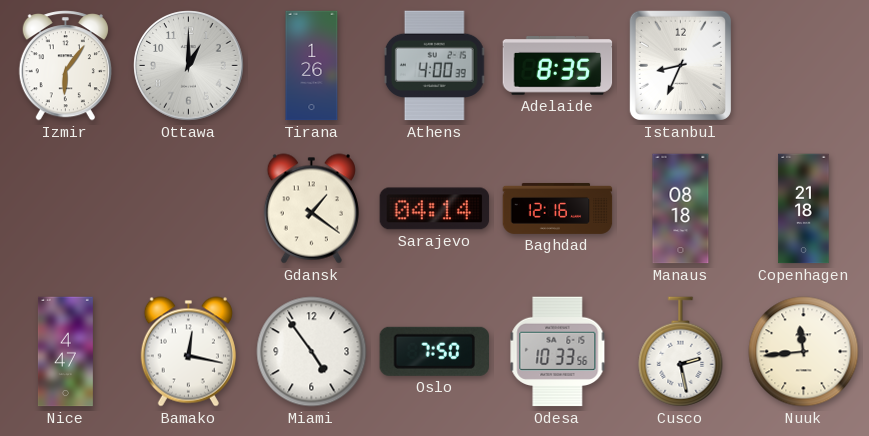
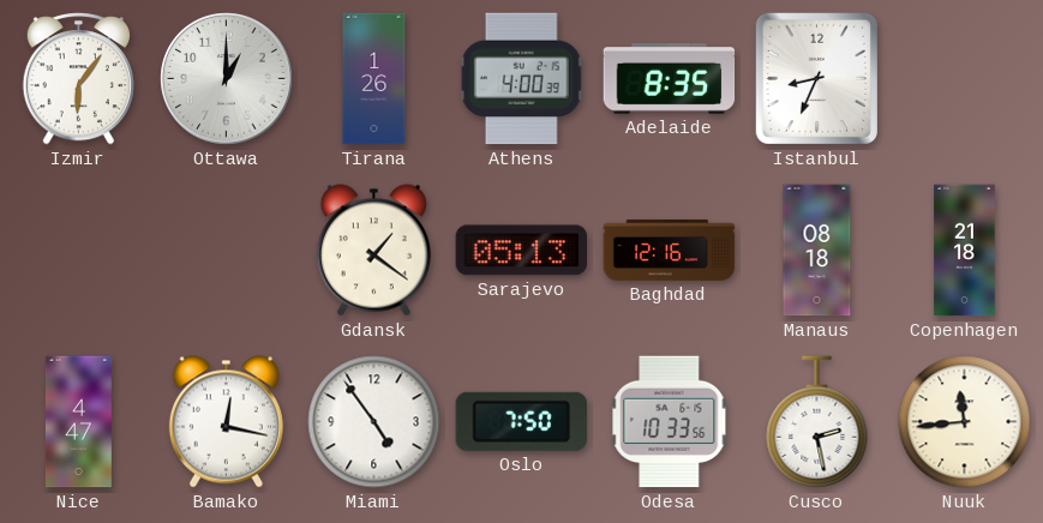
Sarajevo: 04:14 -> 05:13 (522, 251)
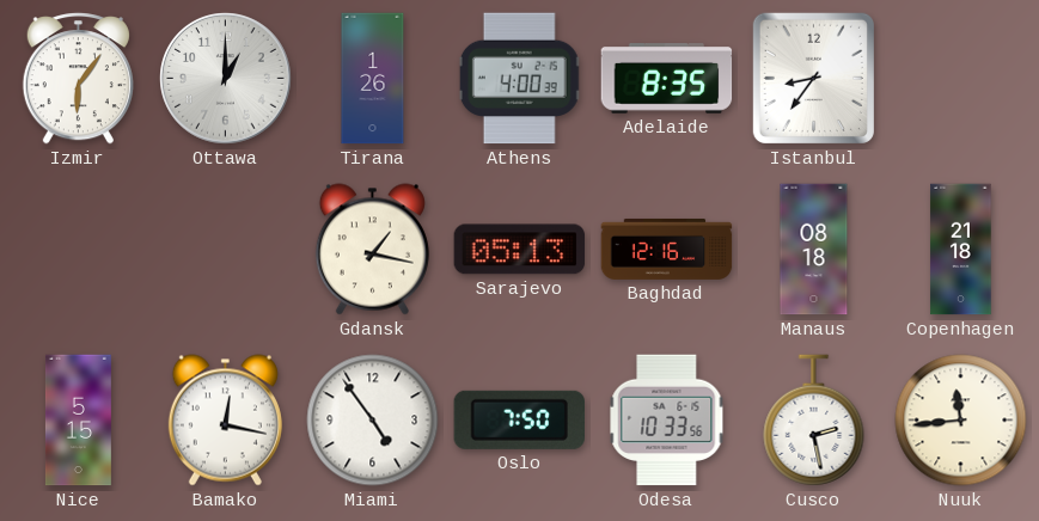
Istanbul: 8:34 -> 8:36 (813, 78)
Gdansk: 1:21 -> 1:17 (372, 250)
Nice: 4:47 -> 5:15 (78, 421)
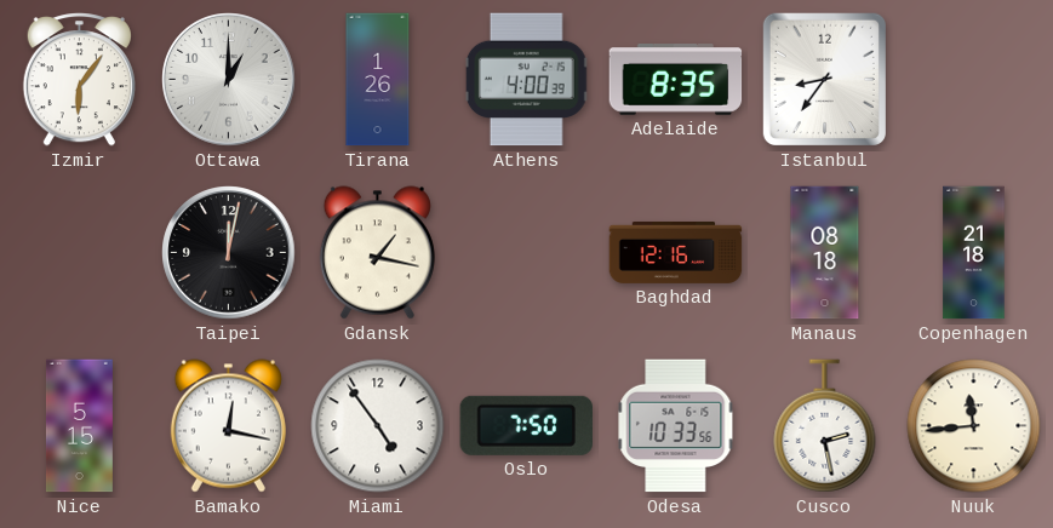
Taipei: none -> 12:02 (229, 253)
Sarajevo: 05:13 -> none (520, 250)
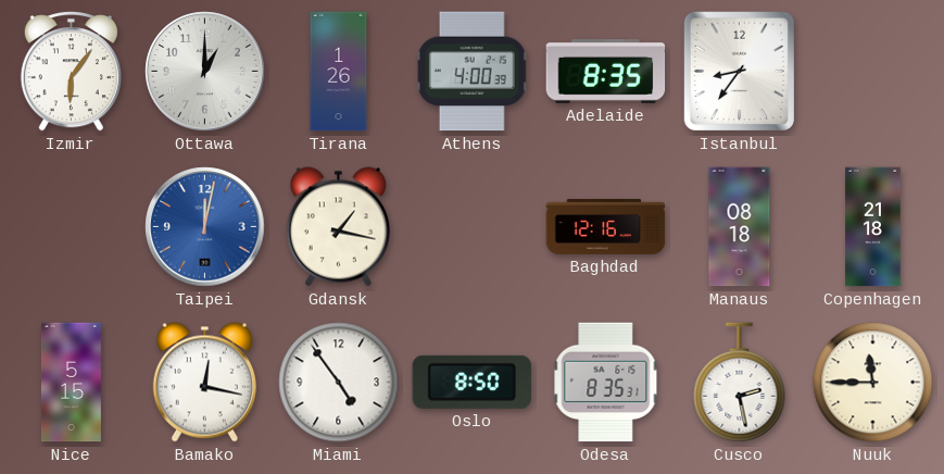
Taipei dial: black -> blue (205, 227)
Oslo: 7:50 -> 8:50 (471, 382)
Odesa: 10:33 -> 8:35 (606, 383)
Nuuk: 11:44 -> 11:45 (873, 383)
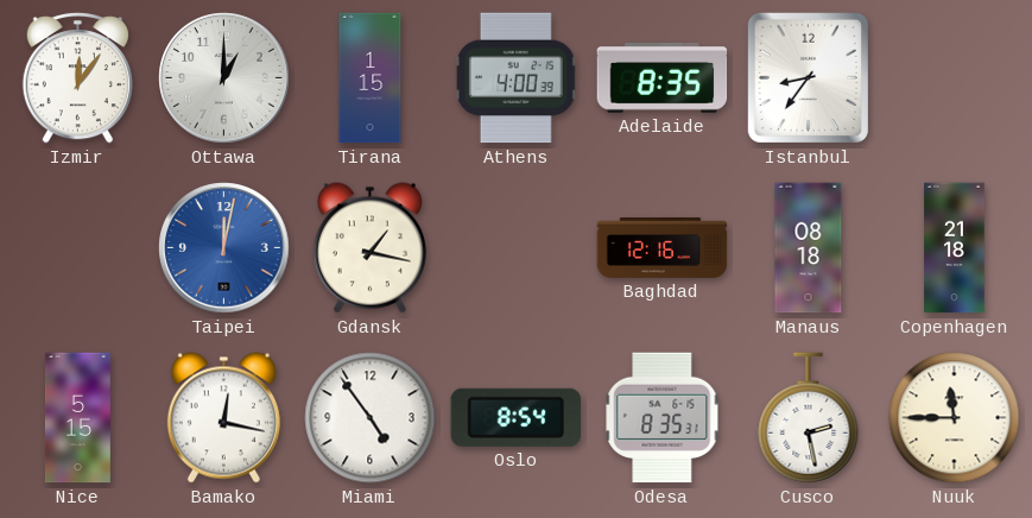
Izmir: 6:06 -> 12:06 (77, 78)
Tirana: 1:26 -> 1:15 (371, 78)
Oslo: 8:50 -> 8:54 (515, 417)
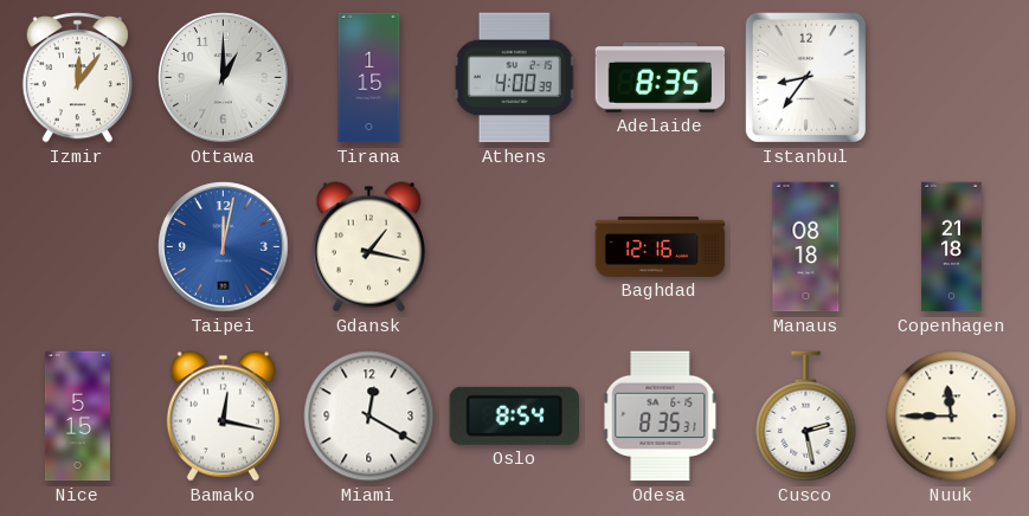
Miami: 4:54 -> 12:20 (369, 417)
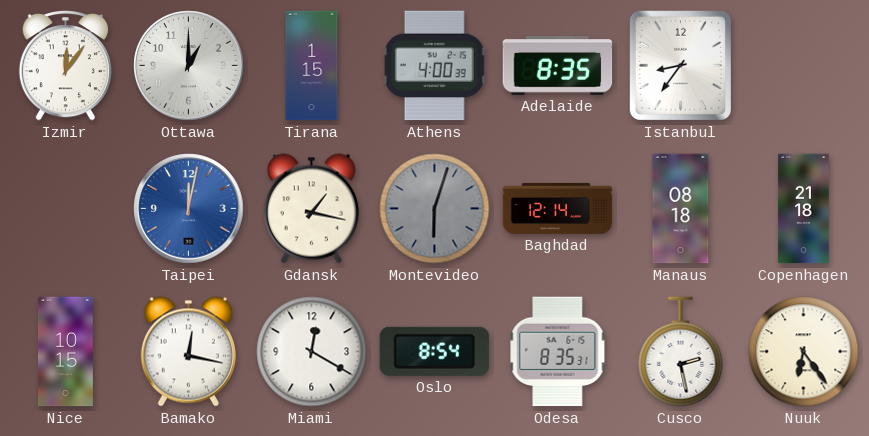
Montevideo: none -> 6:03 (435, 209)
Baghdad: 12:16 -> 12:14 (558, 208)
Nice: 5:15 -> 10:15 (65, 352)
Nuuk: 11:45 -> 6:24 (804, 352)
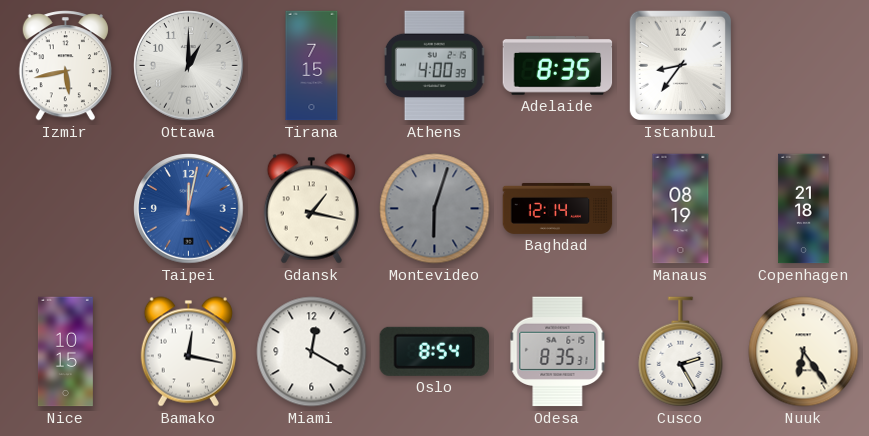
Izmir: 12:06 -> 5:43 (65, 66)
Tirana: 1:15 -> 7:15 (312, 66)
Manaus: 08:18 -> 08:19 (681, 209)
Cusco: 2:28 -> 2:25 (681, 352)
